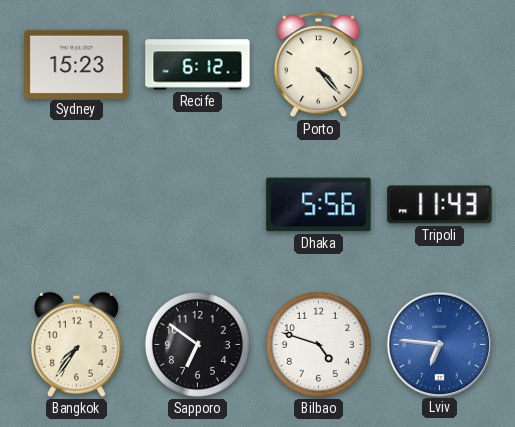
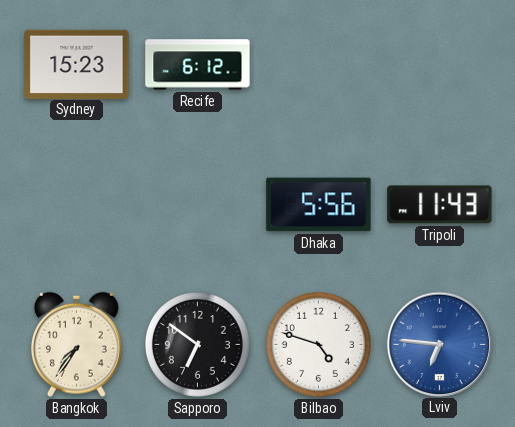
Porto: 4:23 -> none (318, 65)
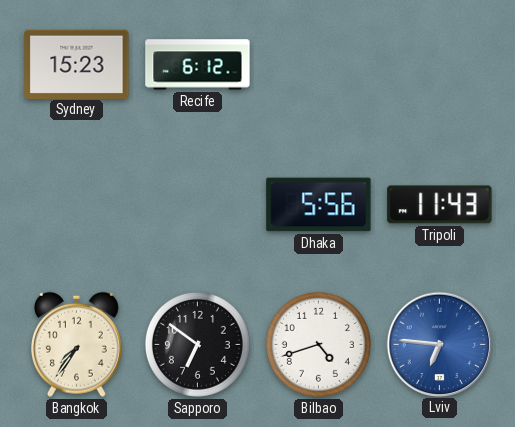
Bilbao: 4:48 -> 4:42 (318, 344)
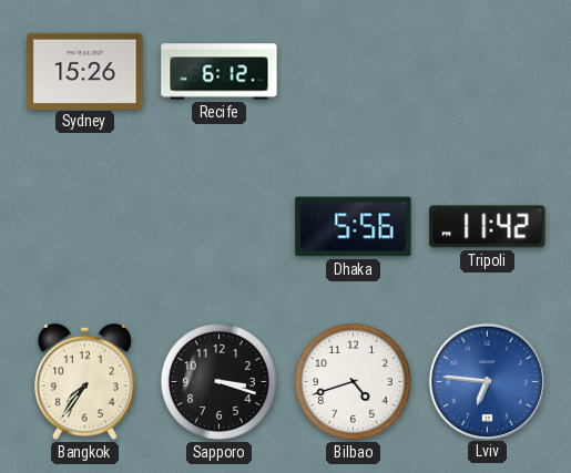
Sydney: 15:23 -> 15:26 (85, 71)
Tripoli: 11:43 -> 11:42 (488, 227)
Sapporo: 6:51 -> 3:18 (218, 381)
